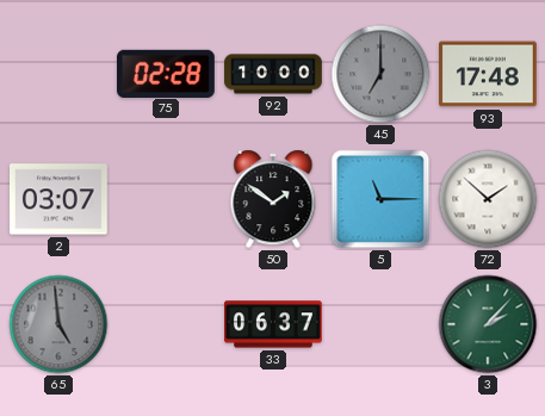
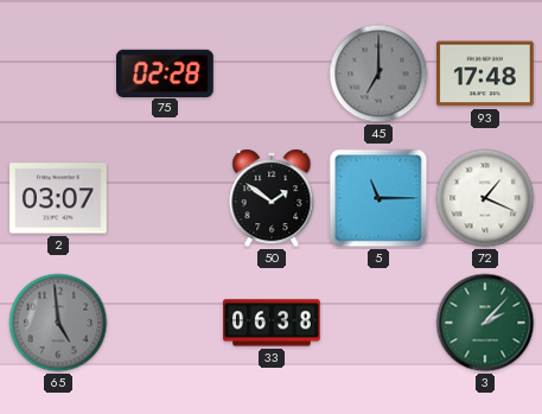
92: 10:00 -> none (273, 74)
72: 1:52 -> 1:19 (485, 198)
33: 06:37 -> 06:38 (273, 323)
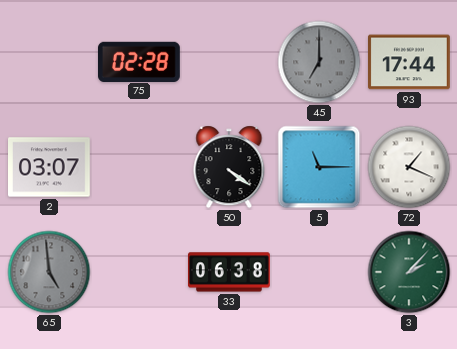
93: 17:48 -> 17:44 (410, 62)
50: 1:51 -> 4:21 (229, 167)
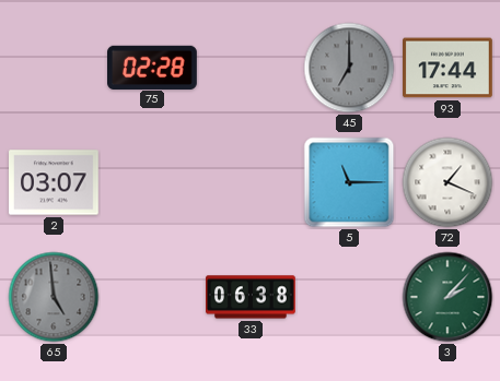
50: 4:21 -> none (229, 167)
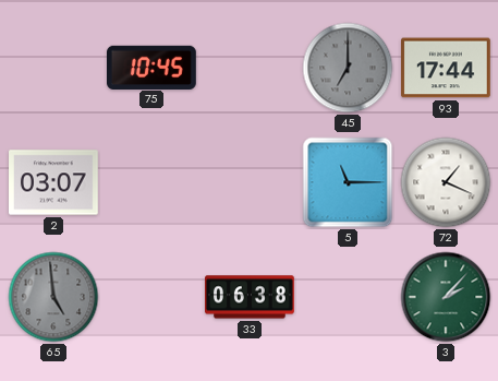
75: 02:28 -> 10:45 (153, 67)
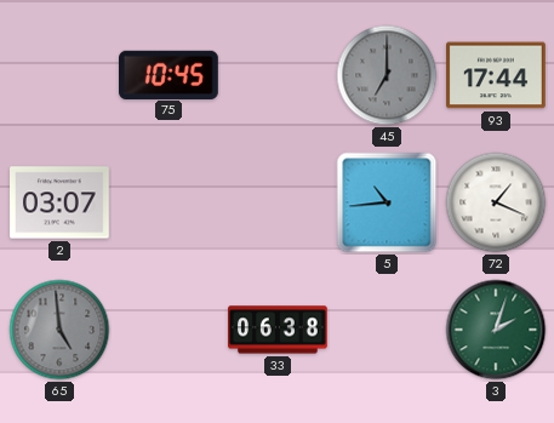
5: 11:15 -> 10:44 (387, 202)
3: 2:07 -> 2:03 (496, 330)
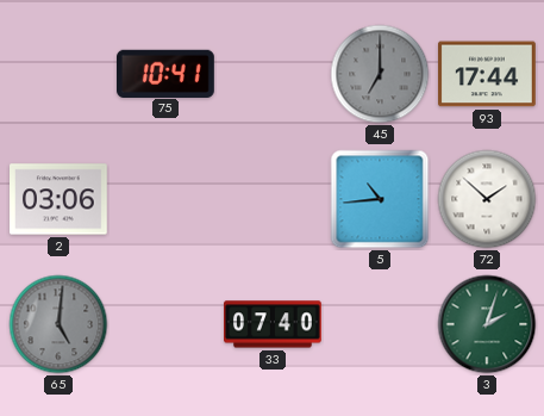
75: 10:45 -> 10:41 (167, 73)
2: 03:07 -> 03:06 (60, 199)
72: 1:19 -> 1:52 (487, 199)
65: 4:59 -> 5:01 (58, 324)
33: 06:38 -> 07:40 (274, 324)
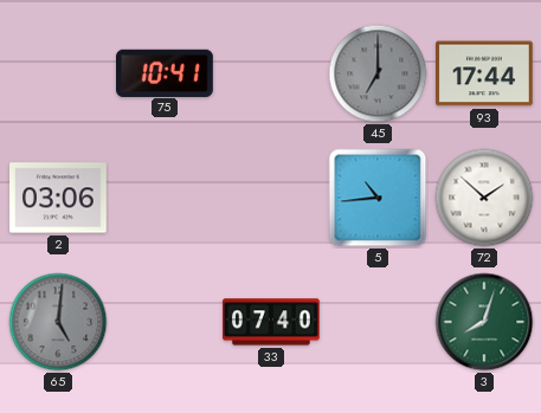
3: 2:03 -> 8:03 (484, 322)
